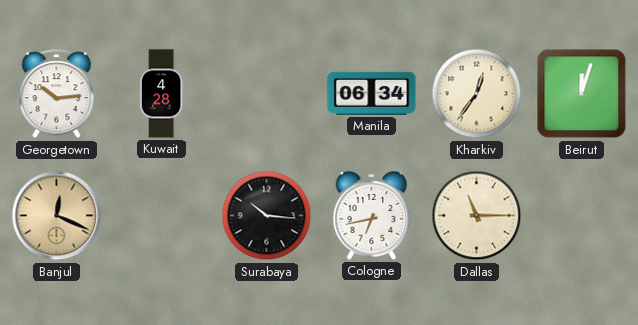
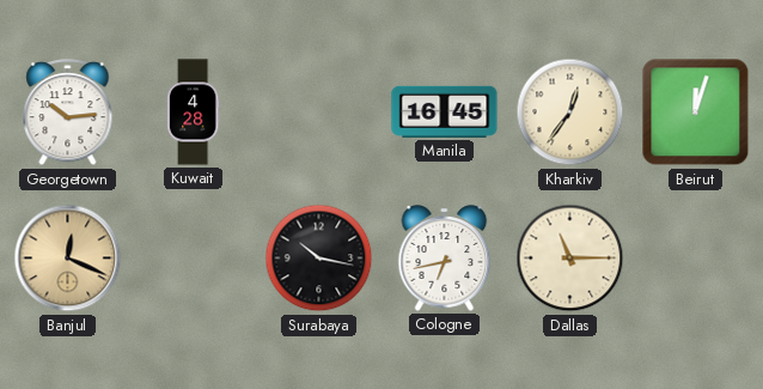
Manila: 06:34 -> 16:45 (445, 111)
Surabaya: 10:16 -> 10:17 (319, 259)
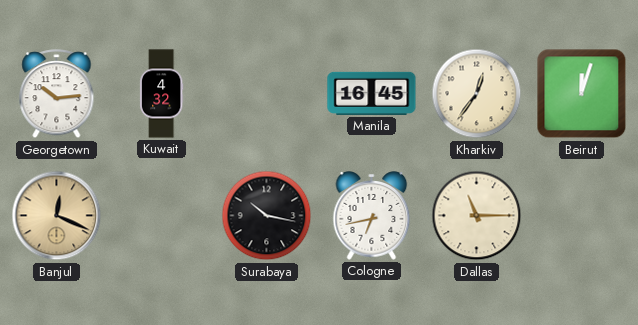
Kuwait: 4:28 -> 4:32 (161, 94)
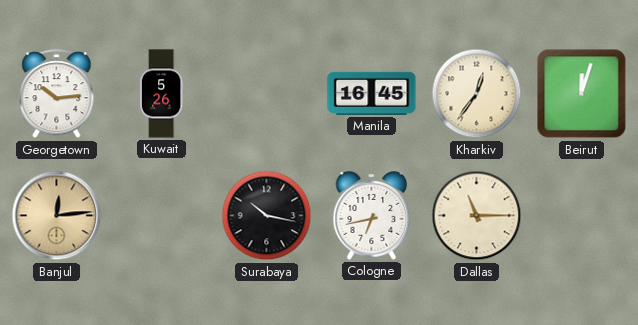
Kuwait: 4:32 -> 5:26 (161, 94)
Banjul: 12:19 -> 12:14 (57, 216)
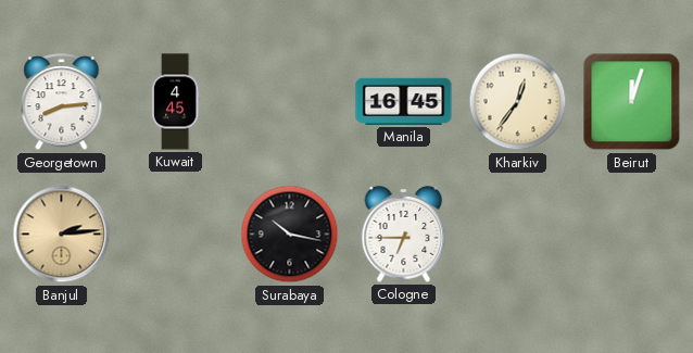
Georgetown: 10:14 -> 8:14 (62, 102)
Kuwait: 5:26 -> 4:45 (175, 102)
Banjul: 12:14 -> 2:14 (62, 235)
Cologne: 6:43 -> 6:45 (404, 235)
Dallas: 11:15 -> none (477, 216)
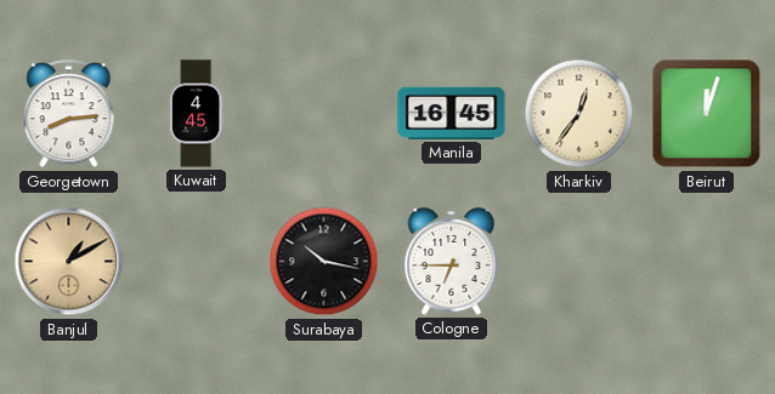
Banjul: 2:14 -> 1:10 (69, 262)
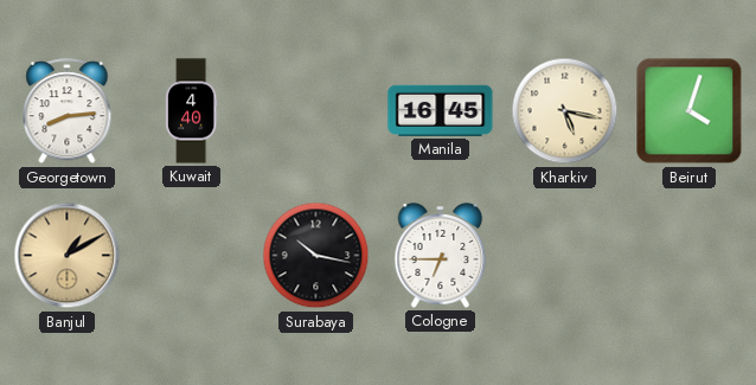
Kuwait: 4:45 -> 4:40 (191, 111)
Kharkiv: 12:36 -> 5:17 (565, 111)
Beirut: 12:03 -> 4:03 (690, 111)
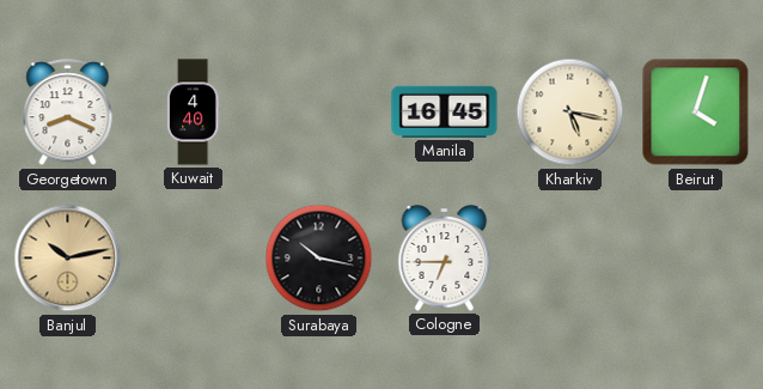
Georgetown: 8:14 -> 8:19 (68, 113)
Banjul: 1:10 -> 10:13 (68, 259)
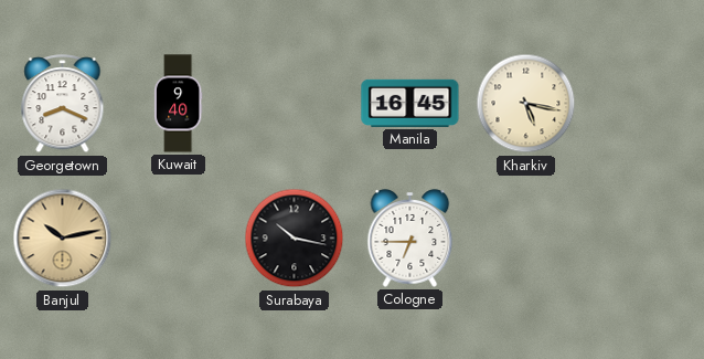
Kuwait: 4:40 -> 9:40 (178, 104)
Beirut: 4:03 -> none (696, 113)
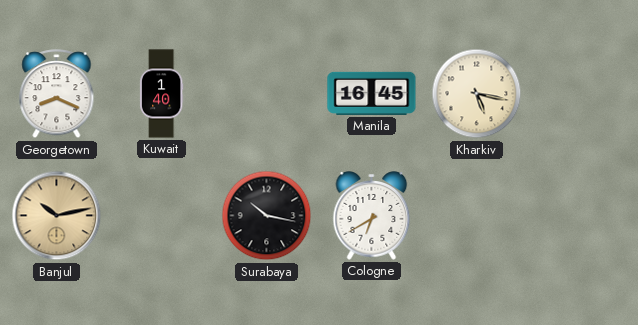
Kuwait: 9:40 -> 1:40 (161, 94)
Cologne: 6:45 -> 6:40 (372, 216)
